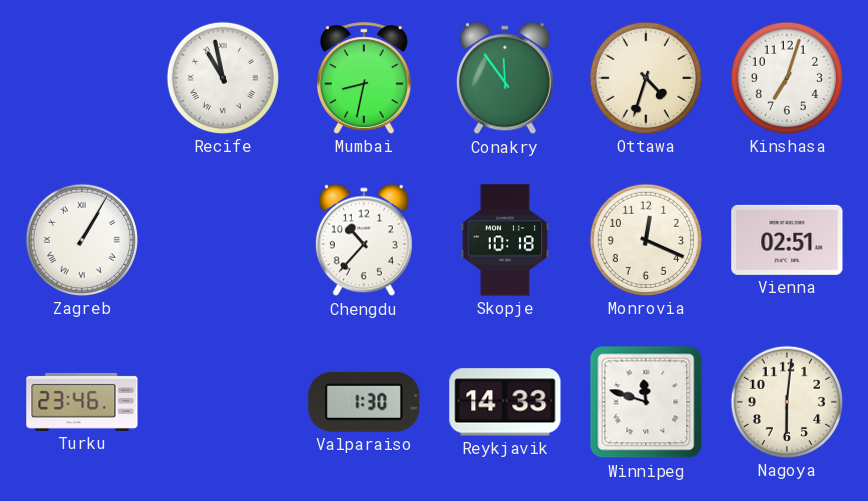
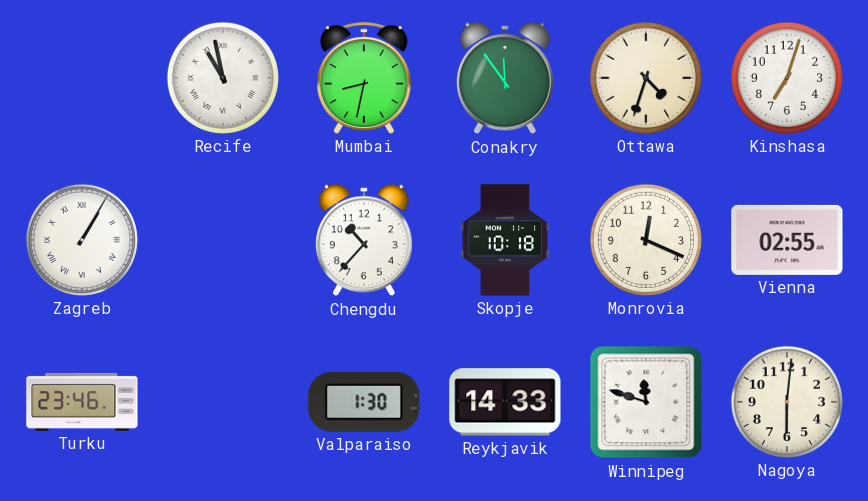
Vienna: 02:51 -> 02:55 (787, 240)
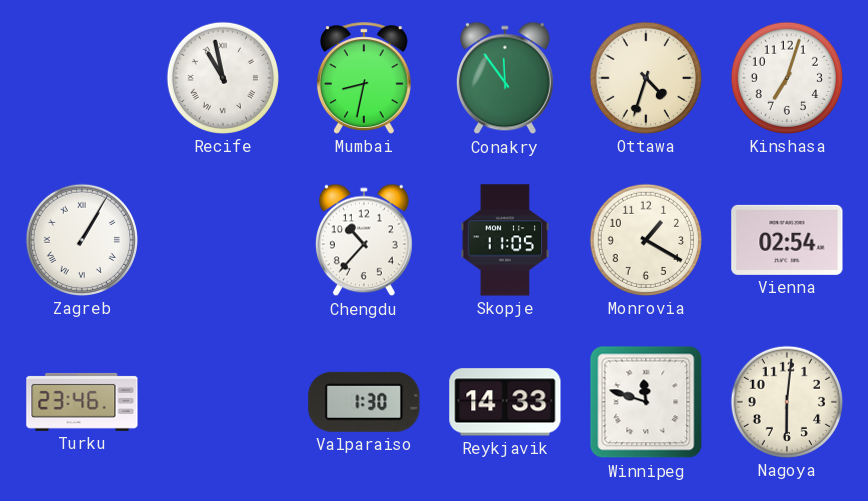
Skopje: 10:18 -> 11:05 (505, 240)
Monrovia: 12:19 -> 1:20 (646, 240)
Vienna: 02:55 -> 02:54 (787, 240)
